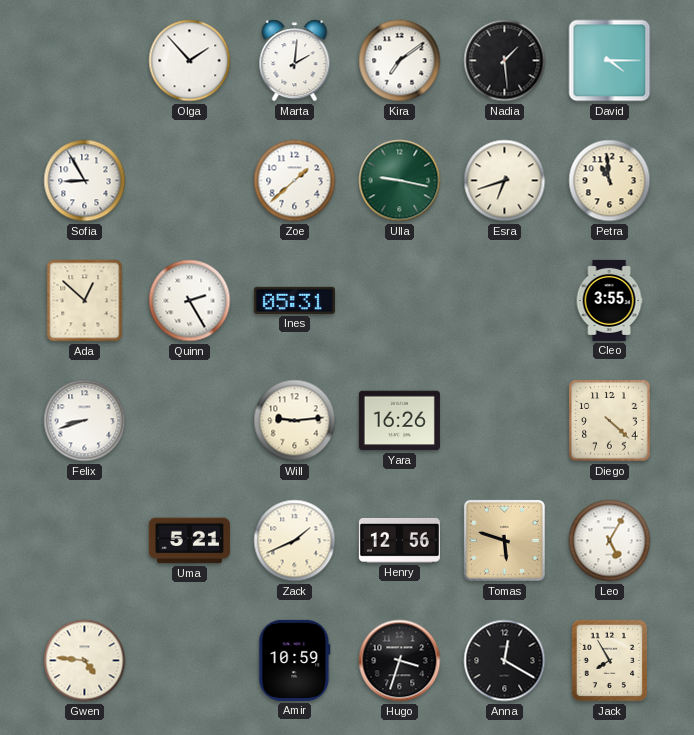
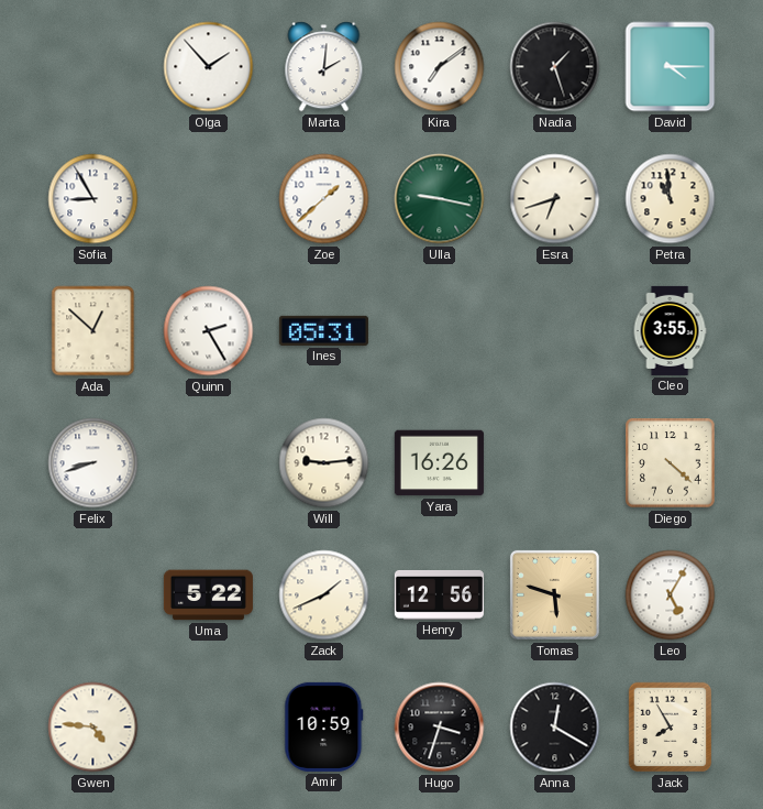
Nadia: 1:29 -> 1:27 (555, 67)
Uma: 5:21 -> 5:22 (208, 595)
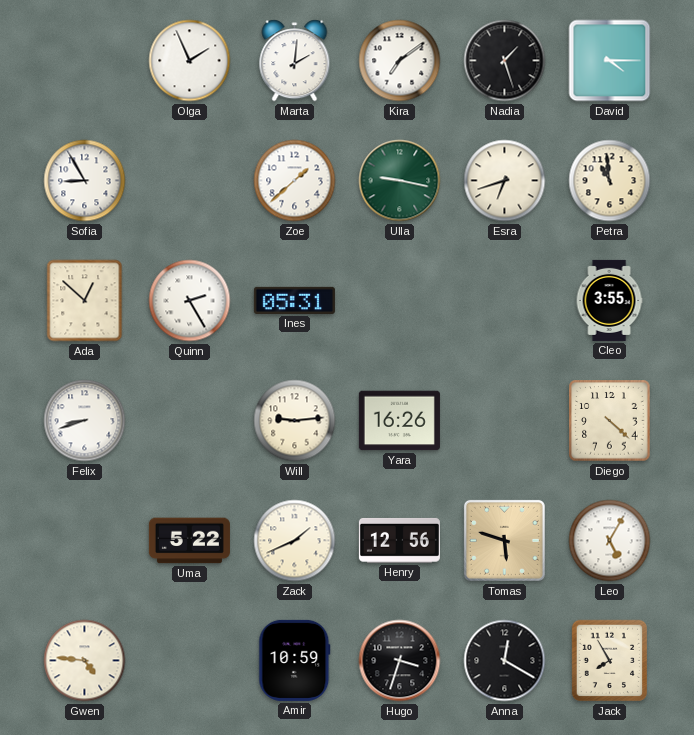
Olga: 1:53 -> 1:56 (190, 61)
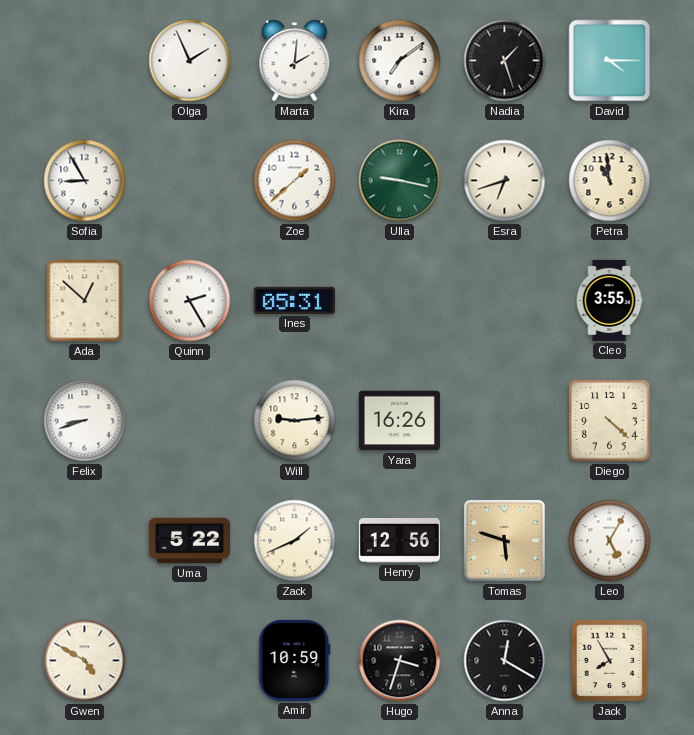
Gwen: 4:46 -> 4:50 (85, 661)
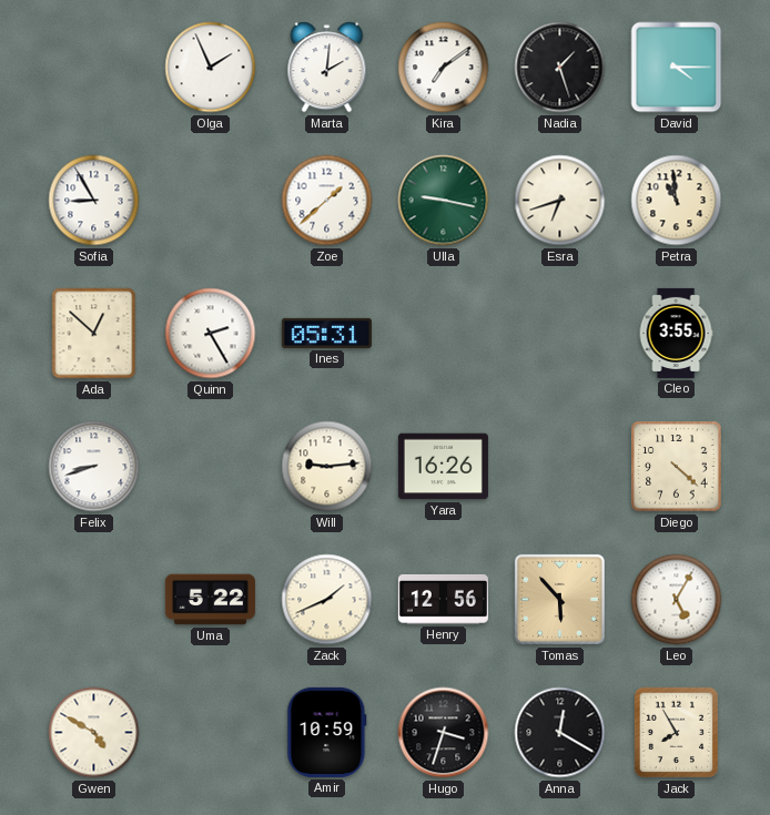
Tomas: 5:48 -> 5:53 (559, 599)
